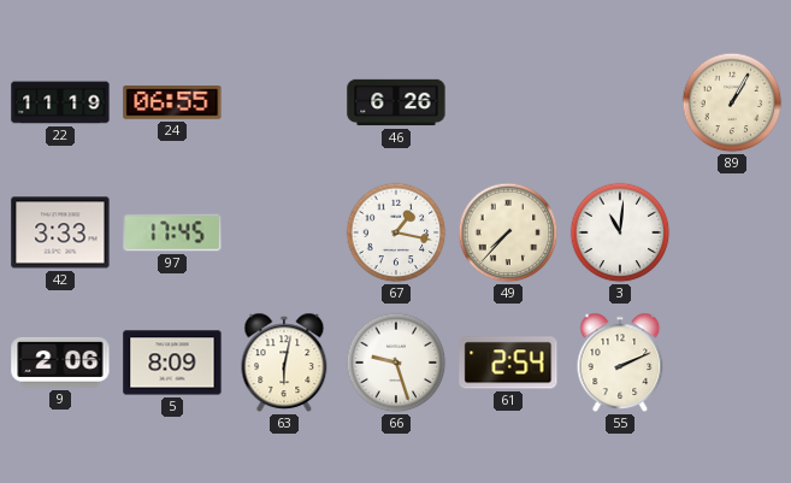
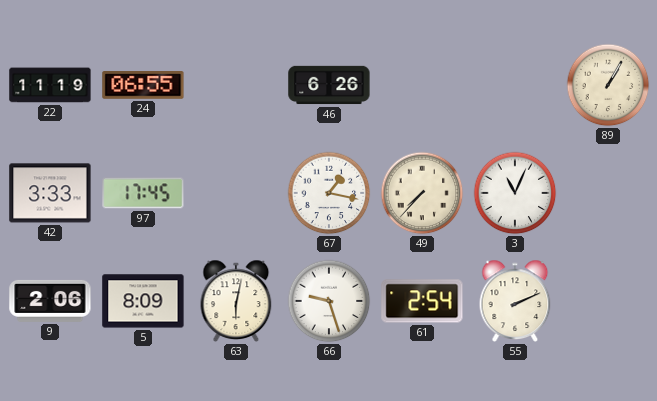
3: 11:01 -> 11:04 (515, 193)
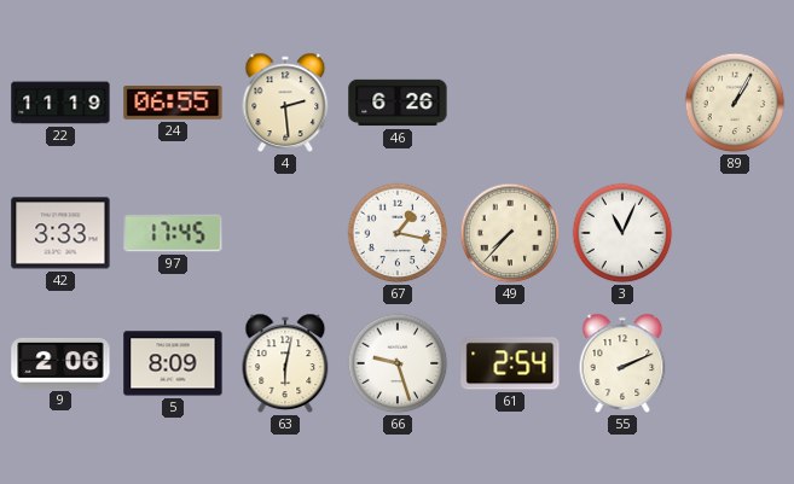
4: none -> 2:29 (285, 103)
